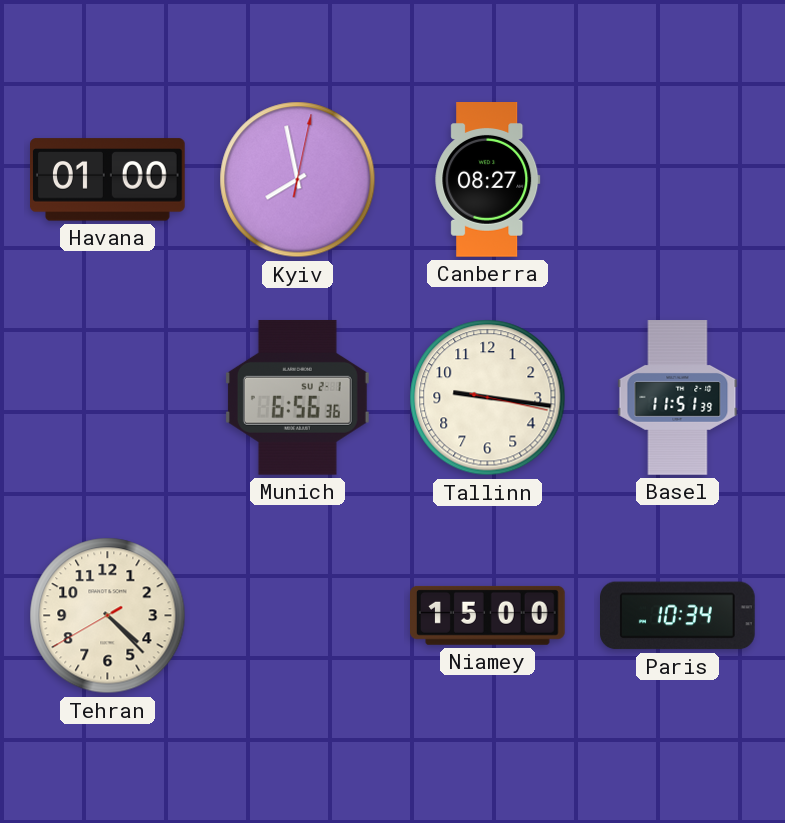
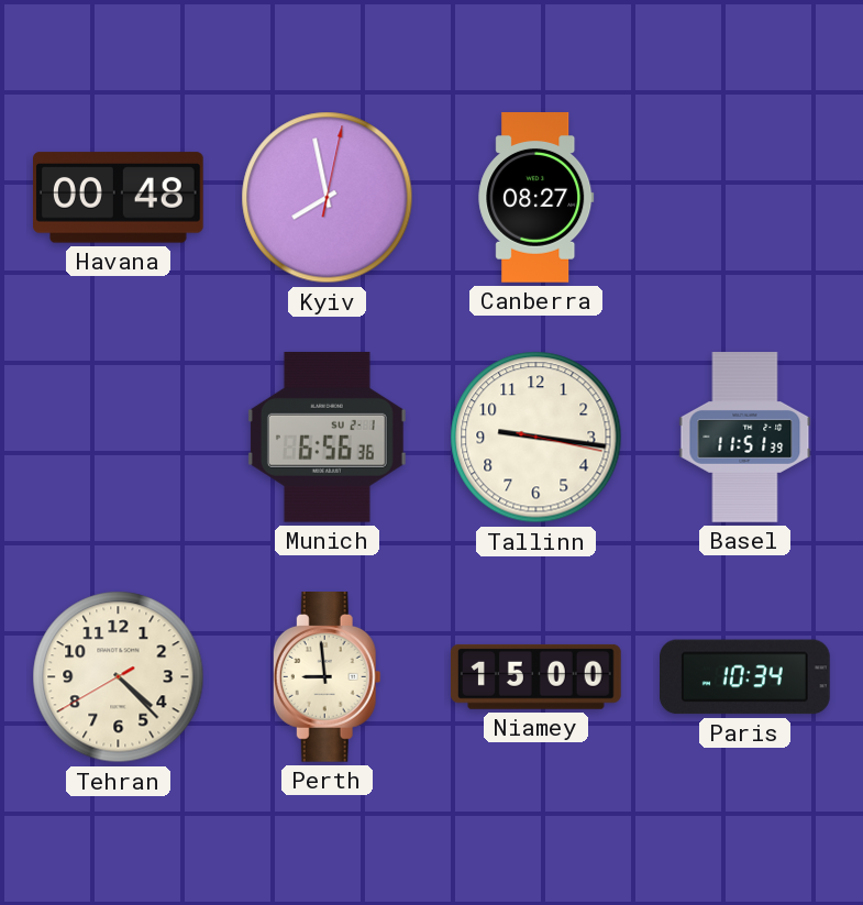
Havana: 01:00 -> 00:48 (119, 198)
Perth: none -> 8:59 (327, 677)
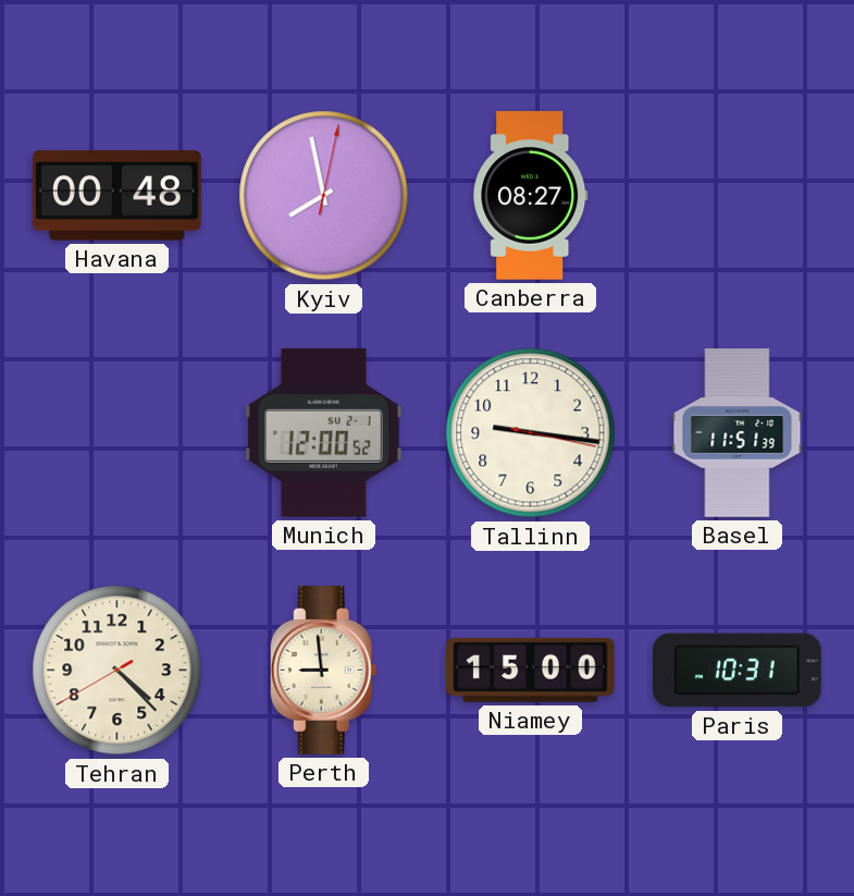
Munich: 6:56 -> 12:00 (323, 432)
Paris: 10:34 -> 10:31 (738, 671)
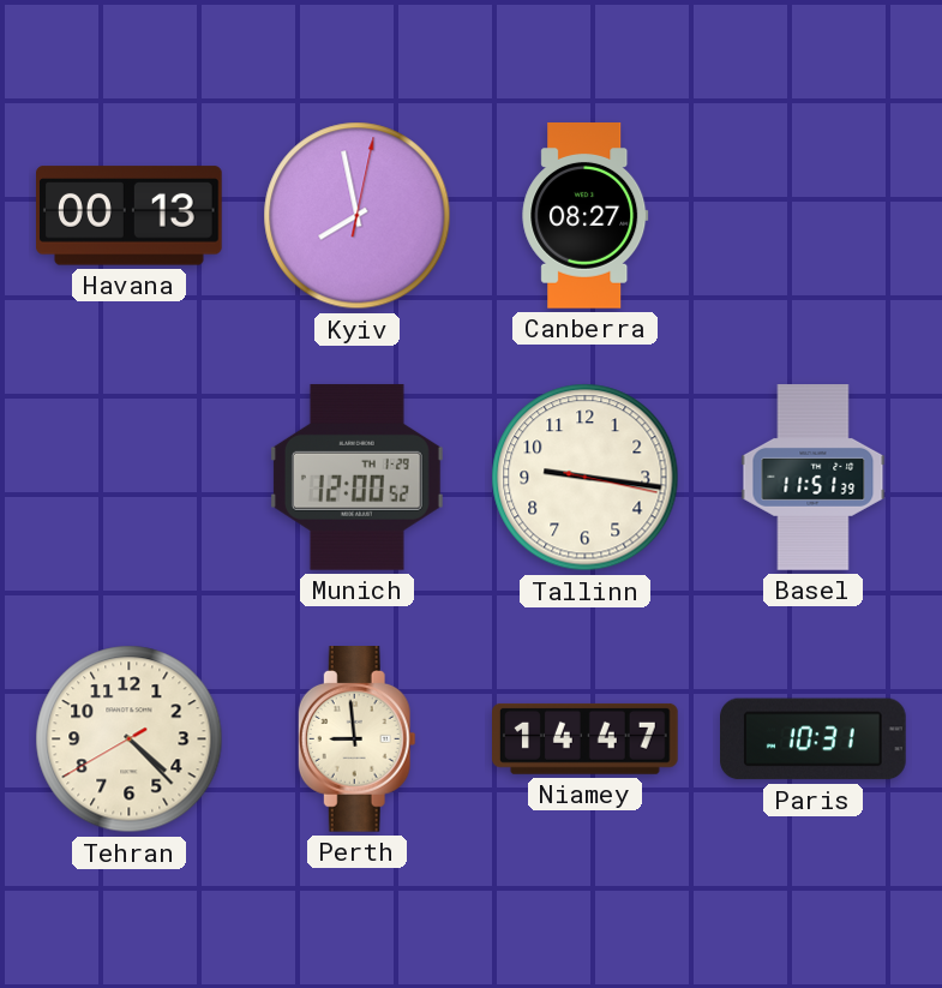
Havana: 00:48 -> 00:13 (130, 216)
Munich date: SU 2-1 -> TH 1-29 (356, 477)
Niamey: 15:00 -> 14:47 (586, 738)
